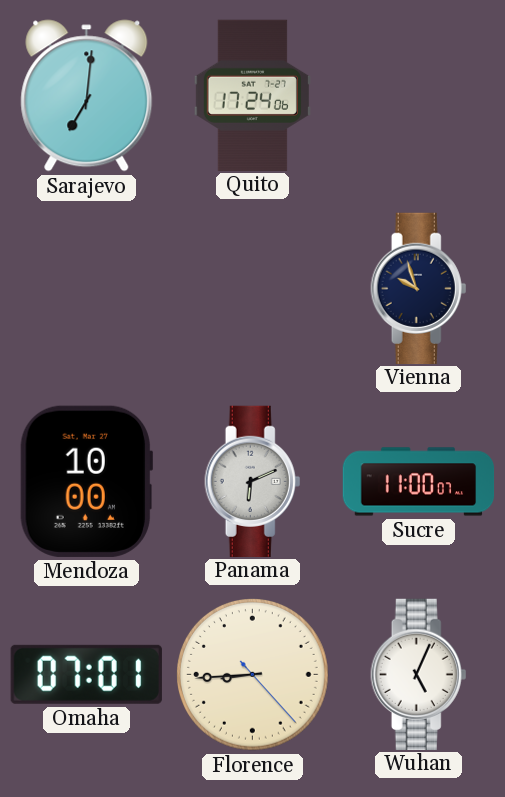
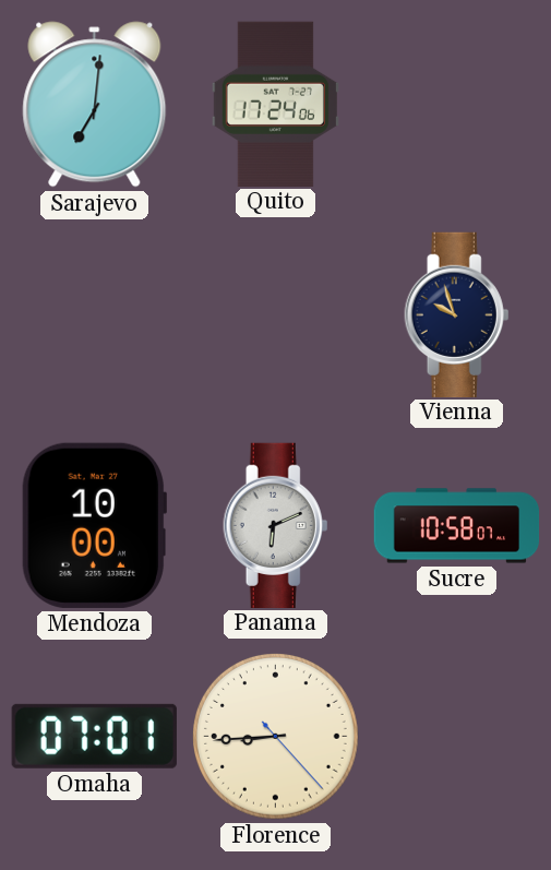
Sucre: 11:00 -> 10:58 (457, 526)
Wuhan: 5:04 -> none (419, 674)
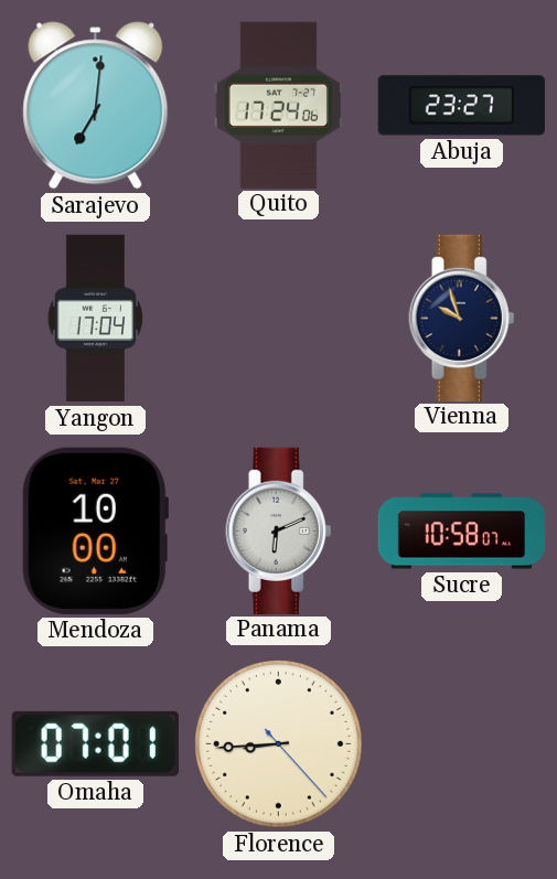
Abuja: none -> 23:27 (461, 106)
Yangon: none -> 17:04 (95, 319)
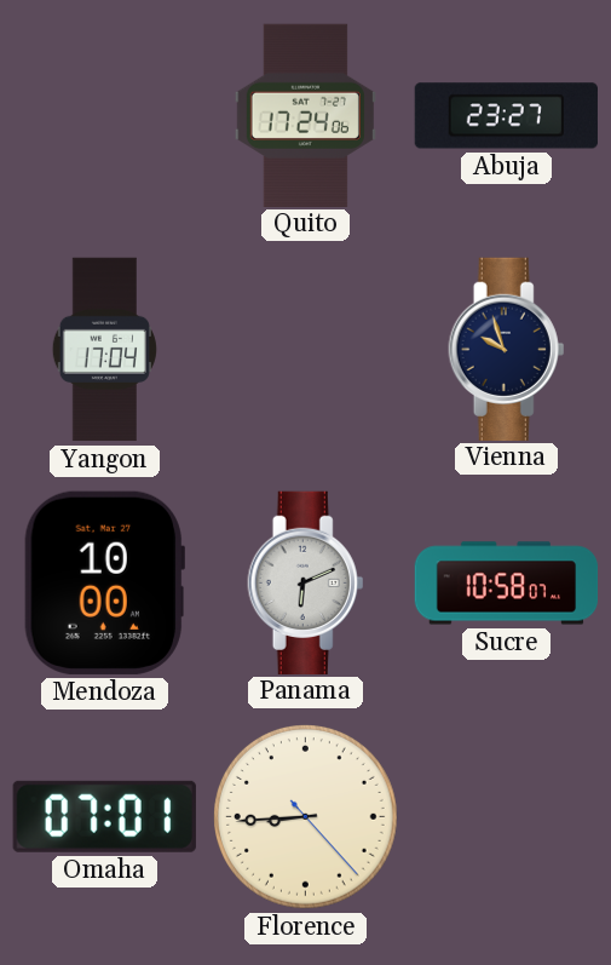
Sarajevo: 7:01 -> none (96, 106)
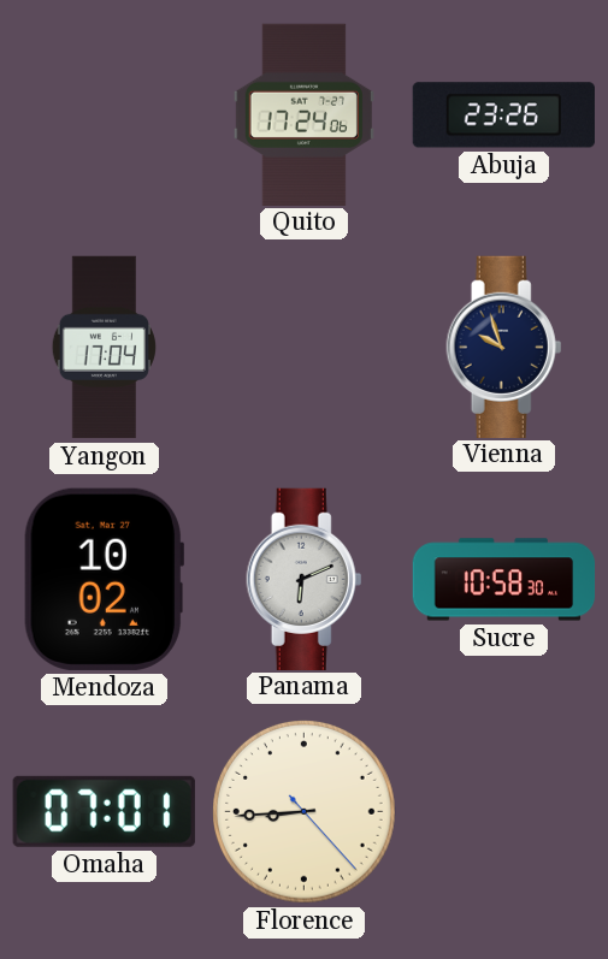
Abuja: 23:27 -> 23:26 (503, 116)
Mendoza: 10:00 -> 10:02 (104, 579)
Sucre: 10:58:07 -> 10:58:30 (504, 580)
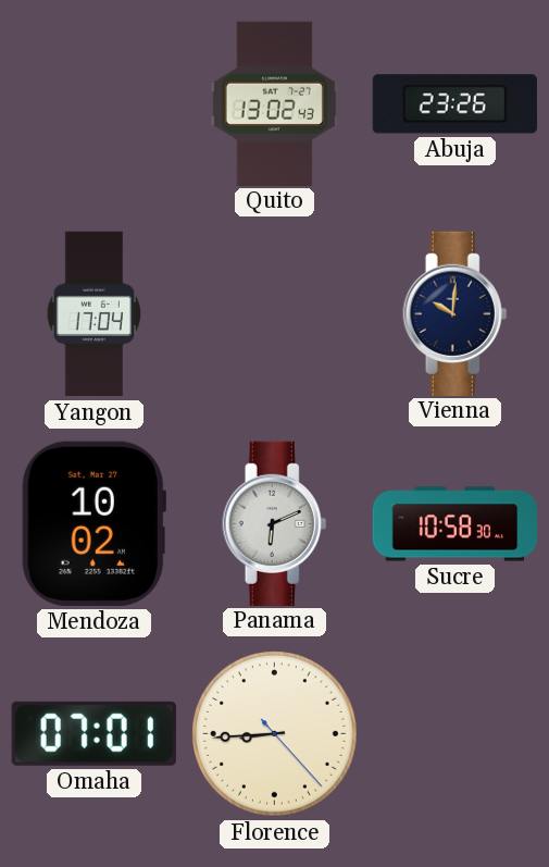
Quito: 17:24 -> 13:02 (274, 103)
Vienna: 9:57 -> 10:01 (456, 313)
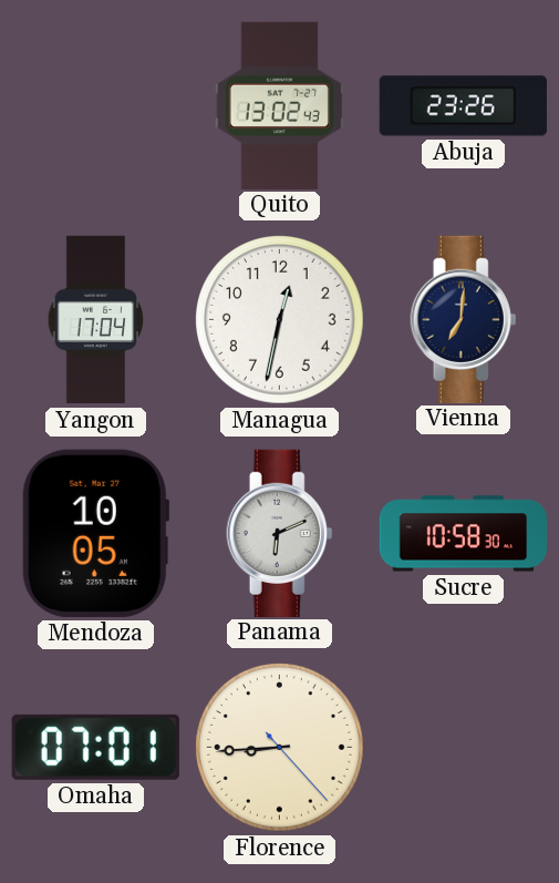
Managua: none -> 12:32 (280, 320)
Vienna: 10:01 -> 7:01 (464, 319)
Mendoza: 10:02 -> 10:05 (95, 533)
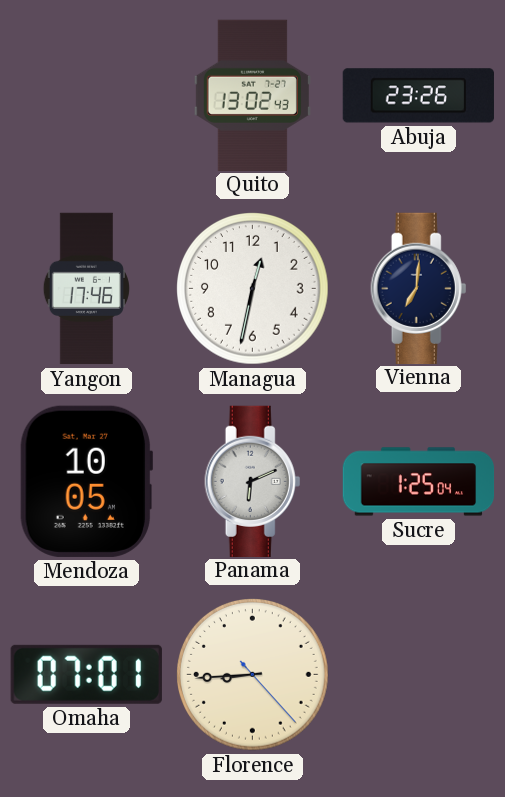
Yangon: 17:04 -> 17:46 (86, 289)
Sucre: 10:58 -> 1:25 (419, 482)
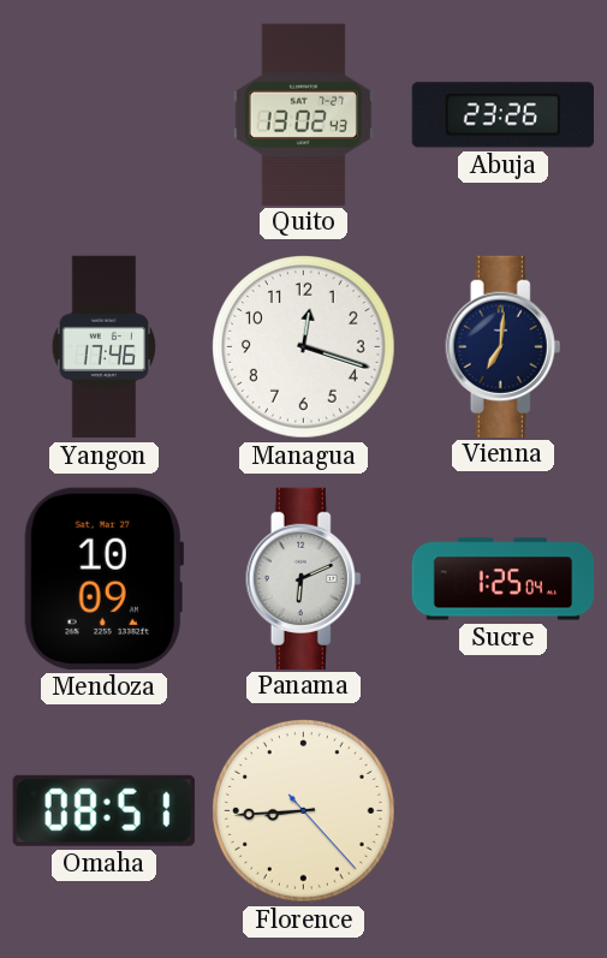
Managua: 12:32 -> 12:18 (304, 347)
Mendoza: 10:05 -> 10:09 (103, 578)
Omaha: 07:01 -> 08:51 (103, 810)
